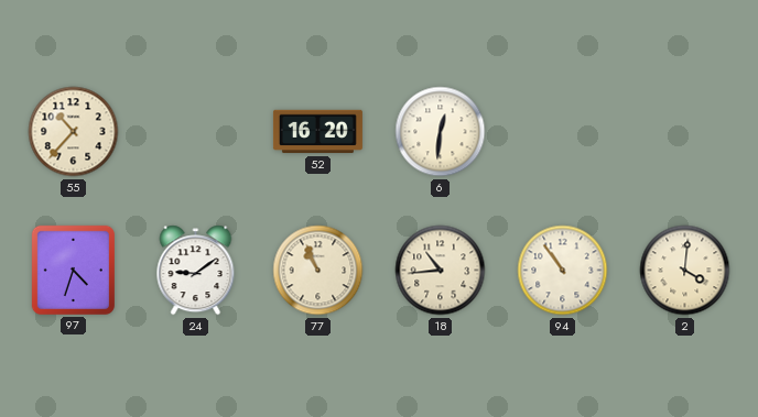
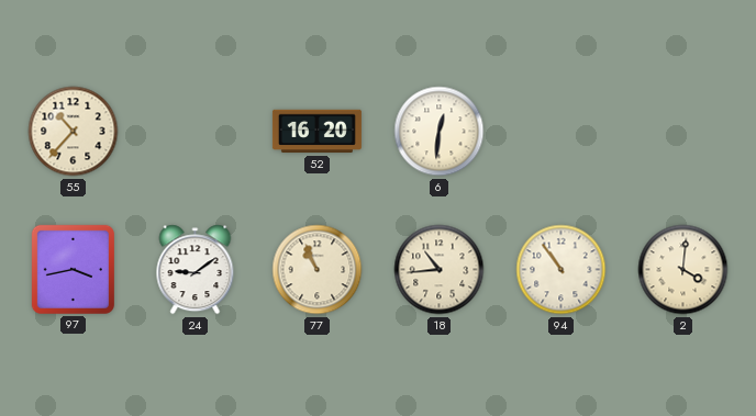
97: 4:33 -> 3:43 (73, 269)
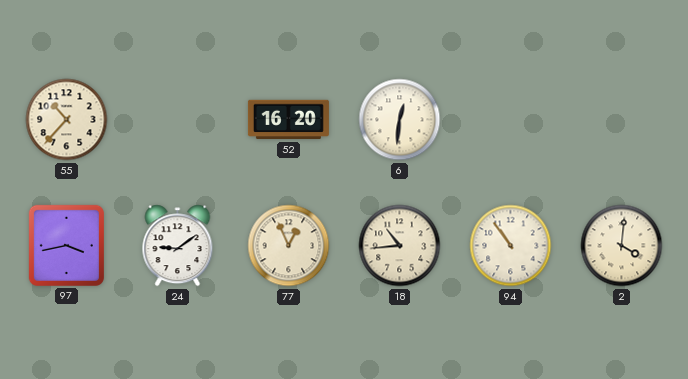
77: 10:56 -> 12:56 (289, 246)
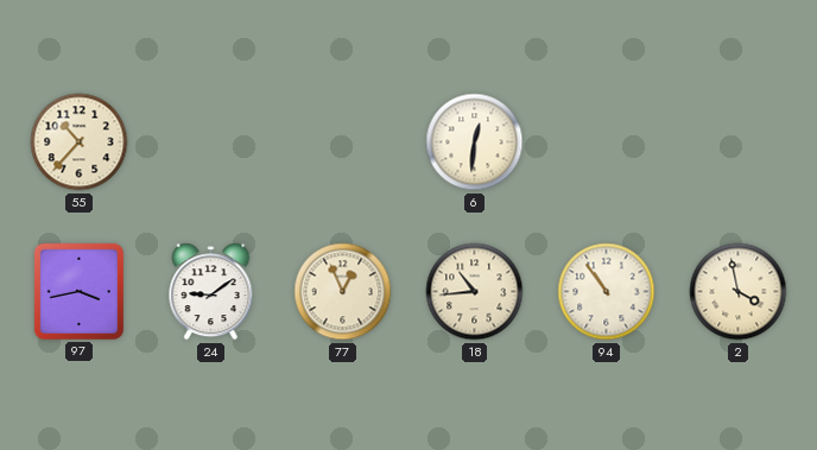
52: 16:20 -> none (288, 120)
2: 4:01 -> 3:58 (739, 292)
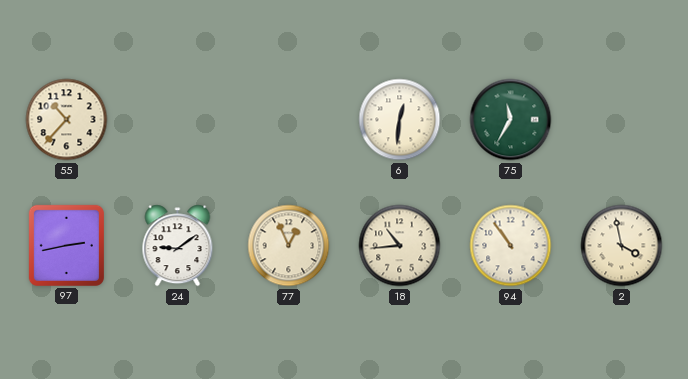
75: none -> 11:35 (511, 120)
97: 3:43 -> 2:43 (66, 245)
